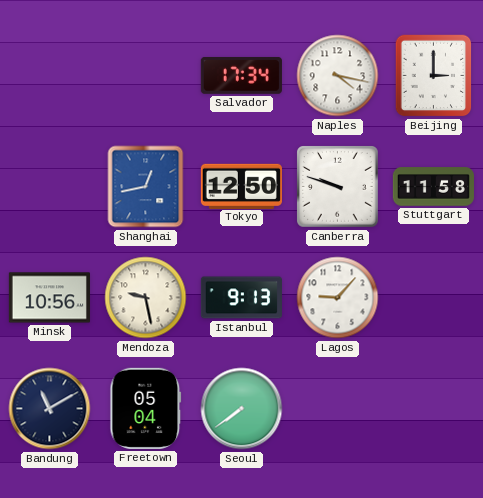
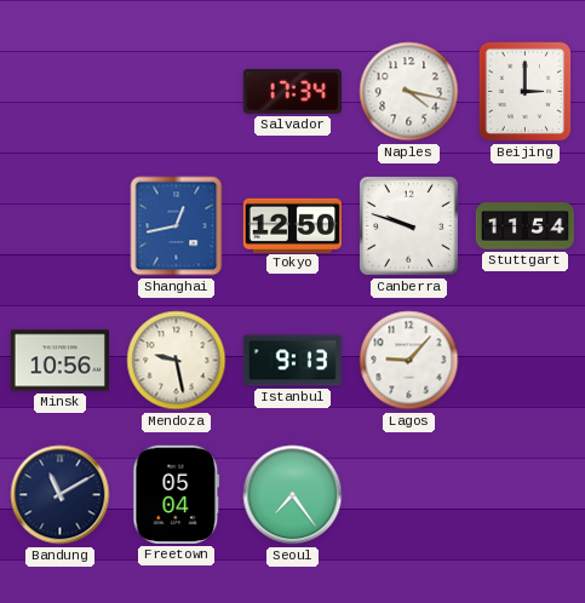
Stuttgart: 11:58 -> 11:54 (524, 226)
Seoul: 7:39 -> 7:24 (293, 495)
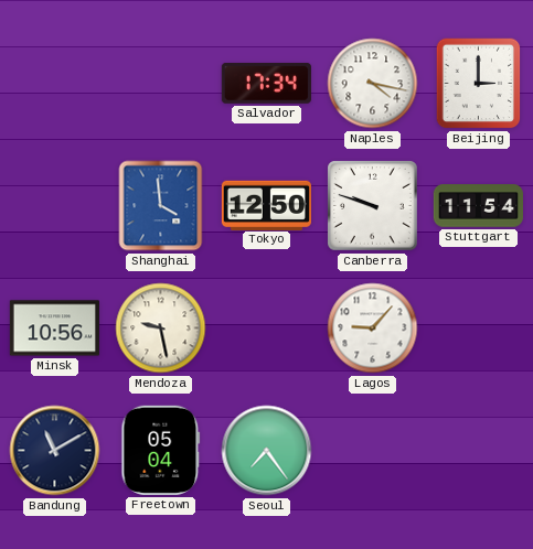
Shanghai: 12:43 -> 3:59 (161, 206)
Istanbul: 9:13 -> none (292, 361)
